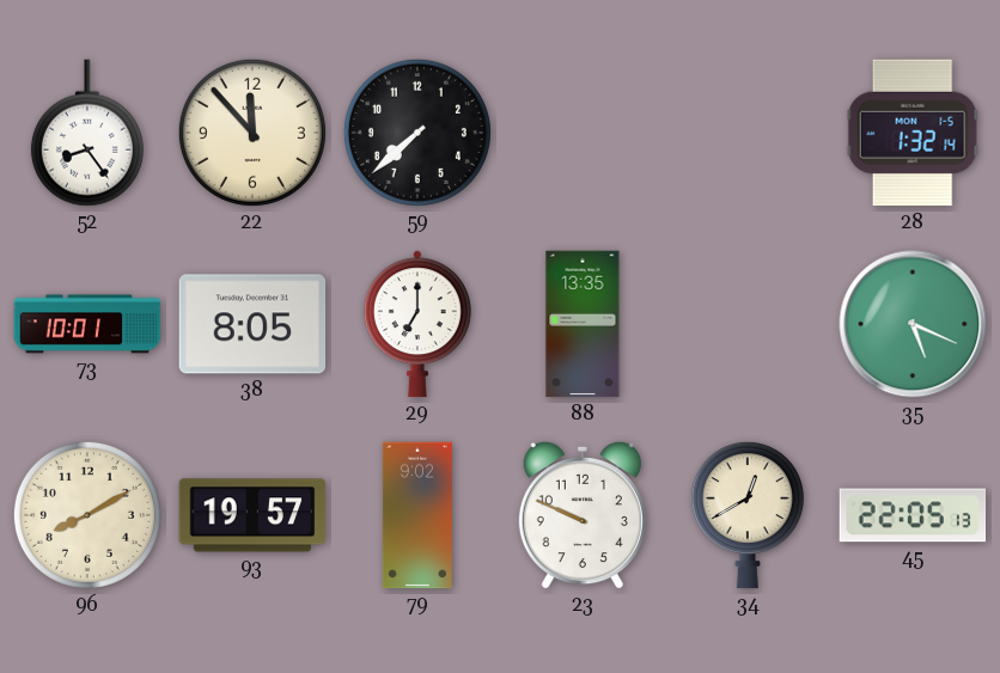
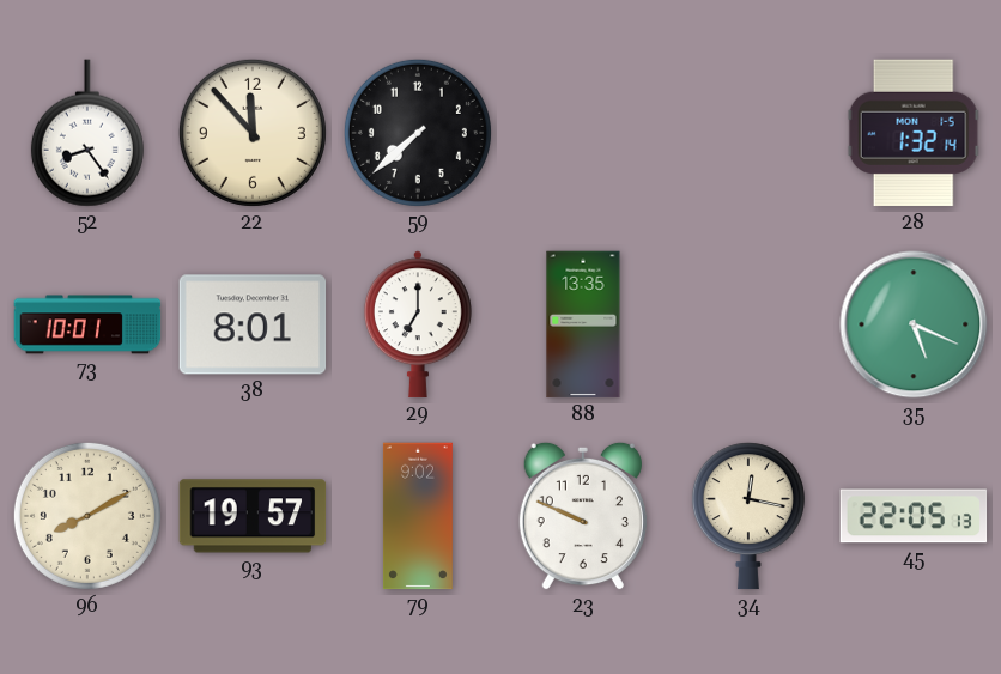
38: 8:05 -> 8:01 (253, 324)
34: 12:40 -> 12:17 (748, 516)
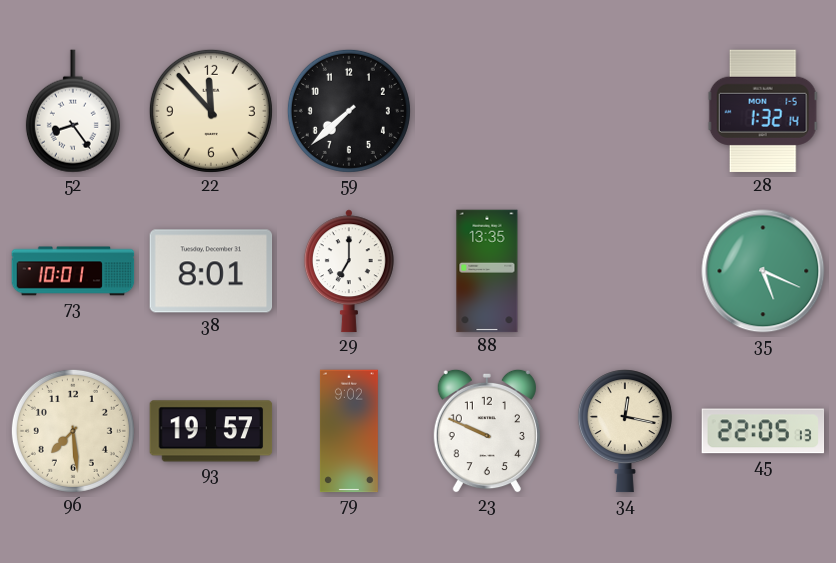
96: 8:10 -> 7:29 (73, 431)
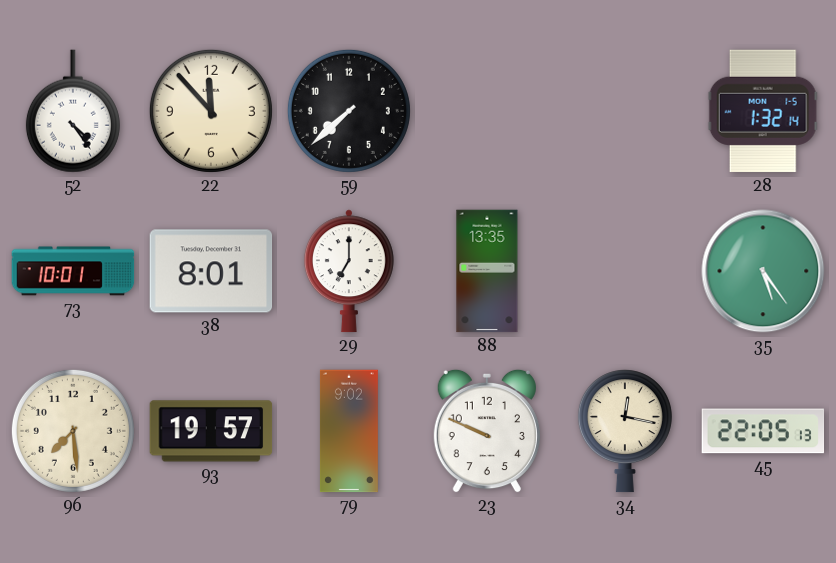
52: 8:24 -> 4:24 (73, 111)
35: 5:19 -> 5:24 (763, 271)
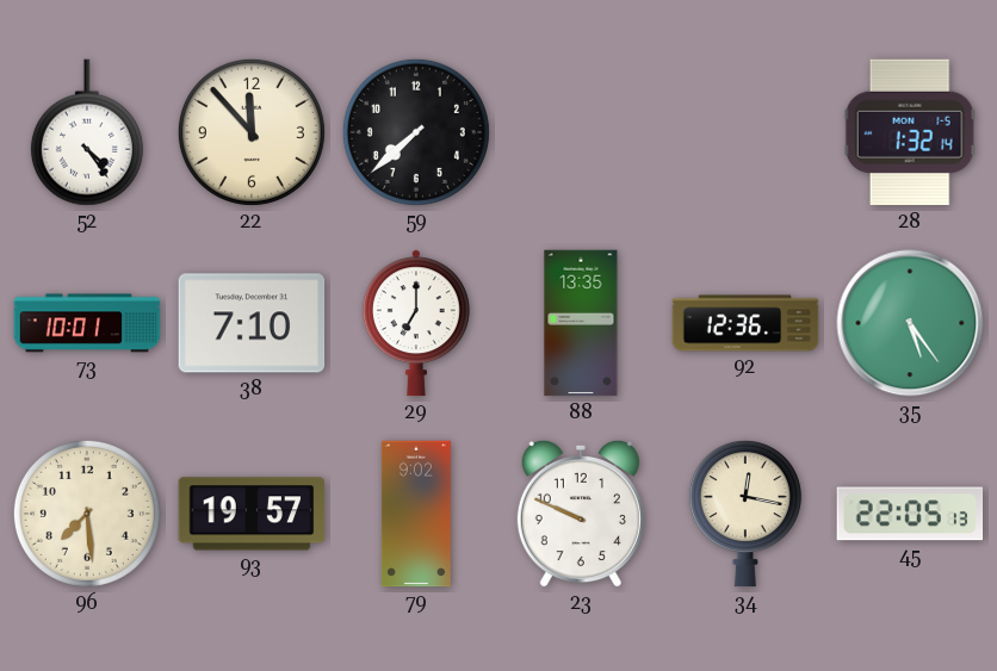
38: 8:01 -> 7:10 (252, 323)
92: none -> 12:36 (745, 323)
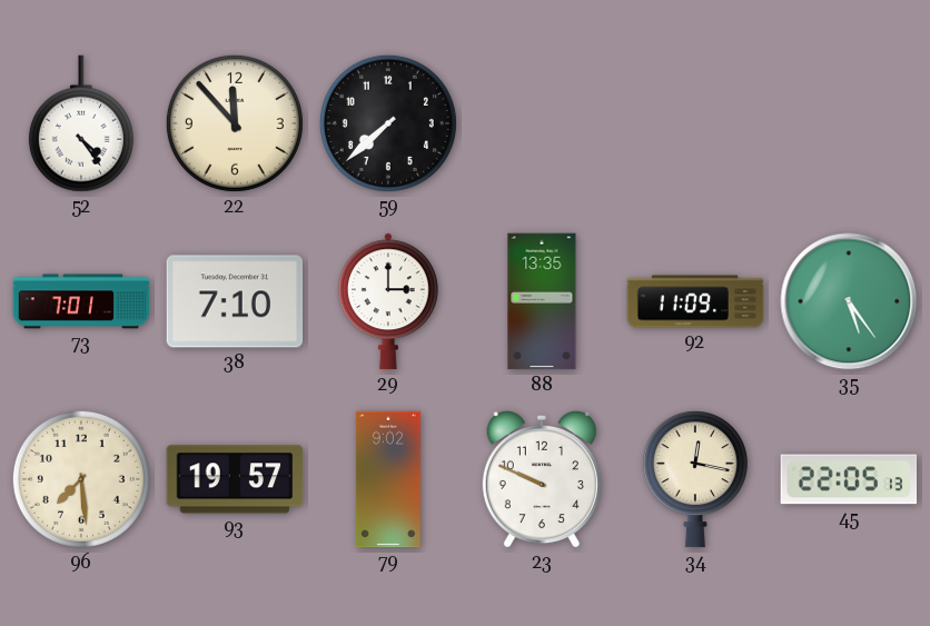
28: 1:32 -> none (910, 132)
73: 10:01 -> 7:01 (81, 301)
29: 7:00 -> 3:00 (388, 301)
92: 12:36 -> 11:09 (695, 301)
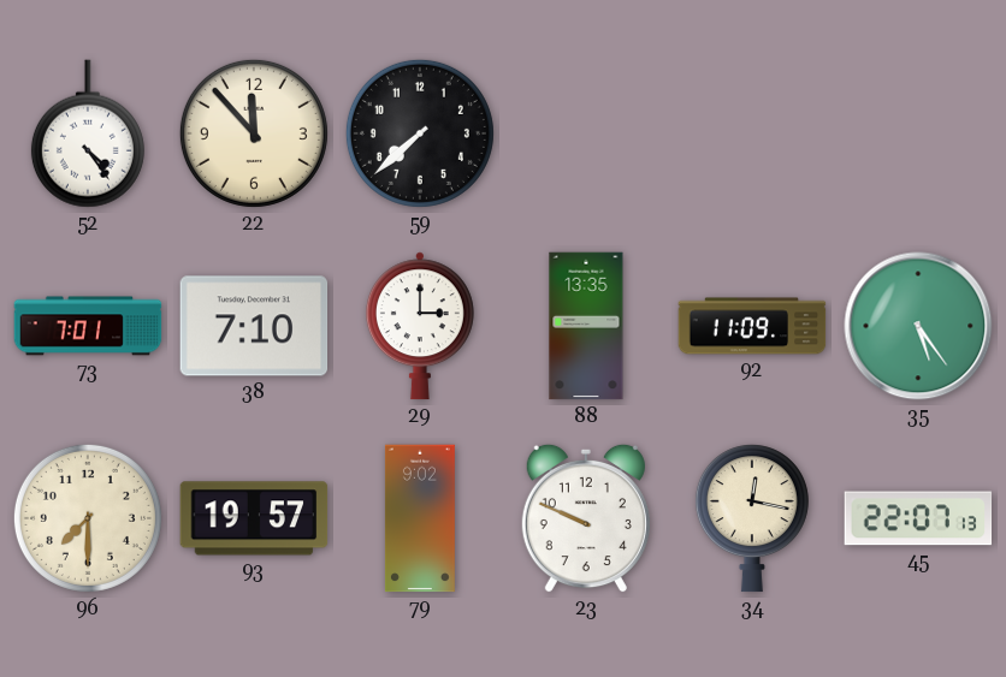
96: 7:29 -> 7:30 (88, 518)
45: 22:05 -> 22:07 (918, 518)
